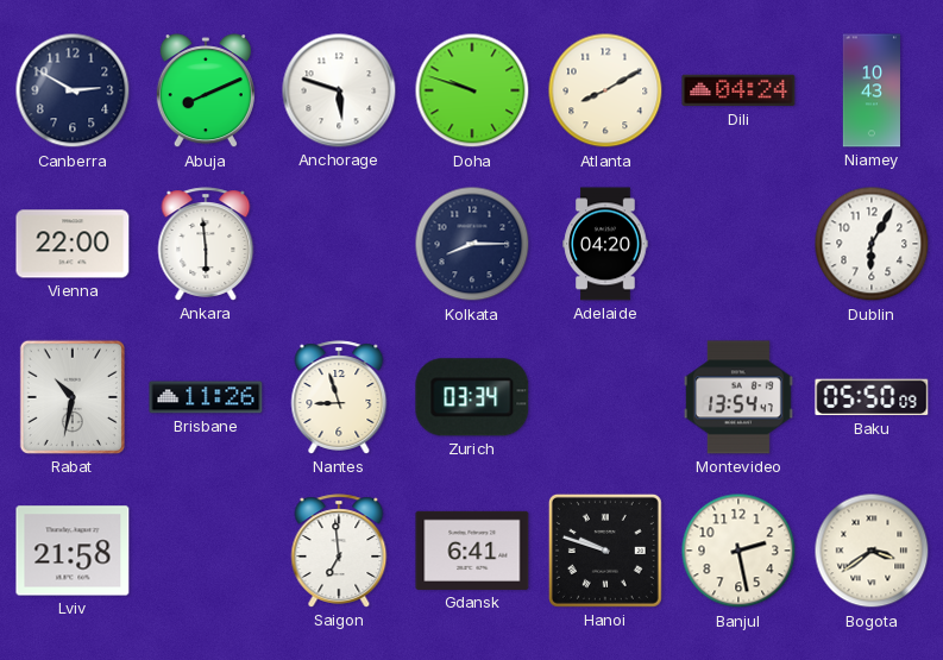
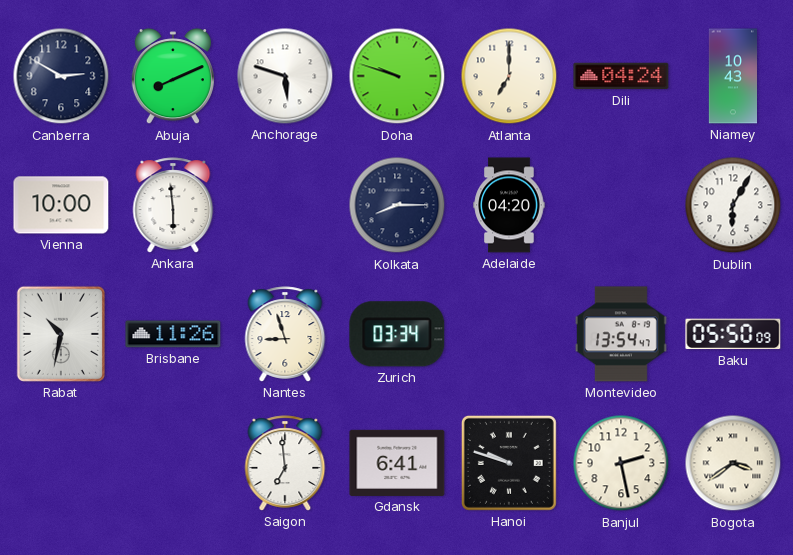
Atlanta: 8:10 -> 7:00 (509, 76)
Vienna: 22:00 -> 10:00 (61, 205)
Lviv: 21:58 -> none (73, 551)
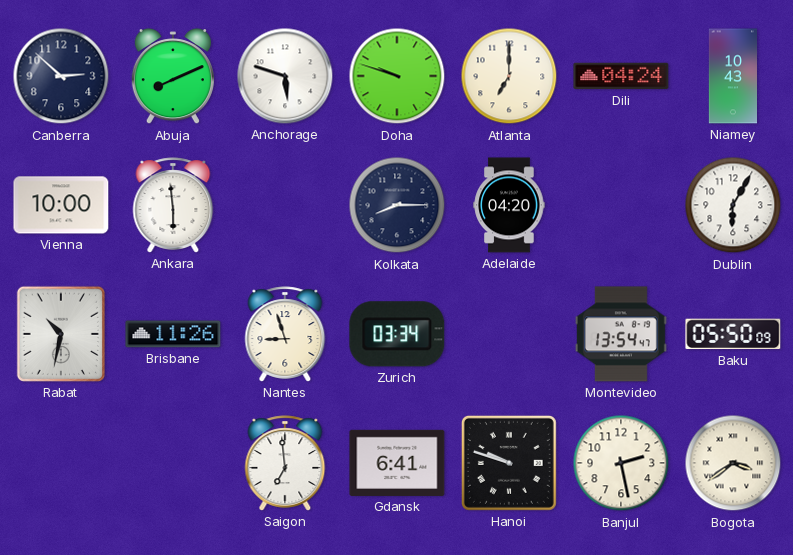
Canberra: 2:50 -> 2:52 (61, 76)
